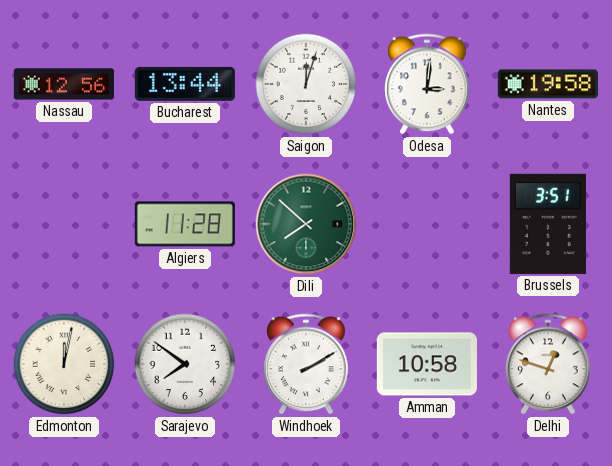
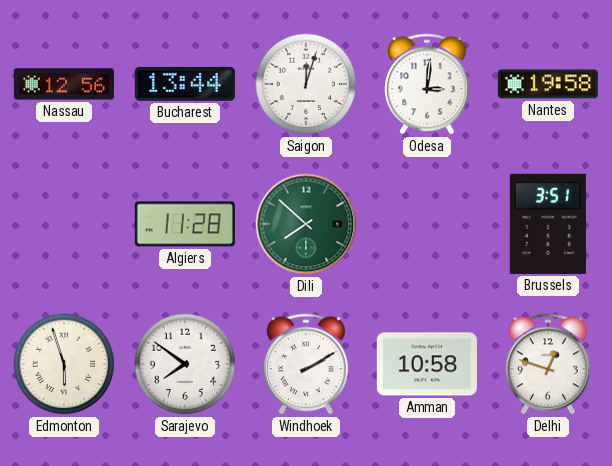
Edmonton: 12:02 -> 5:57 (64, 364)
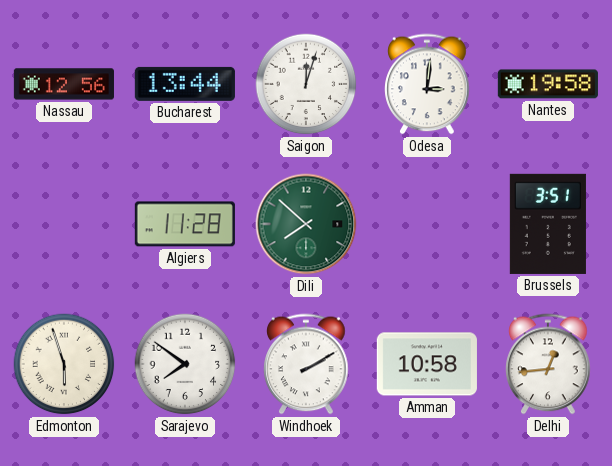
Delhi: 12:48 -> 12:44 (548, 364)
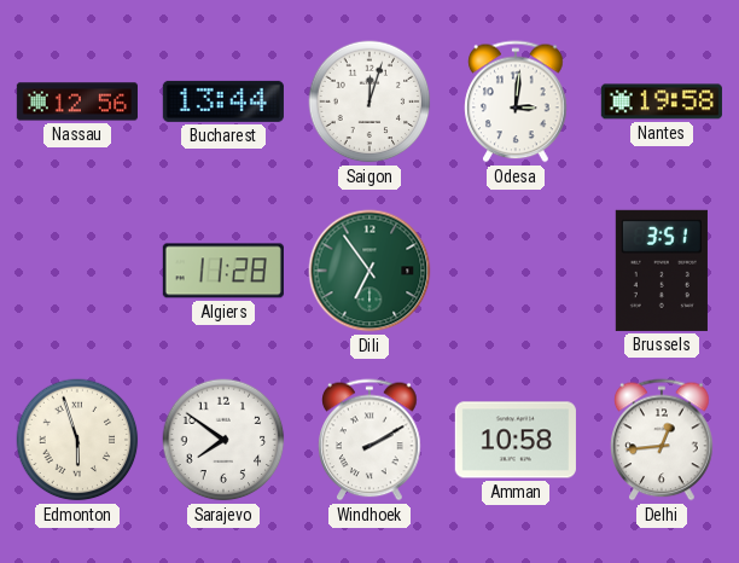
Dili: 7:52 -> 6:54 (369, 271)
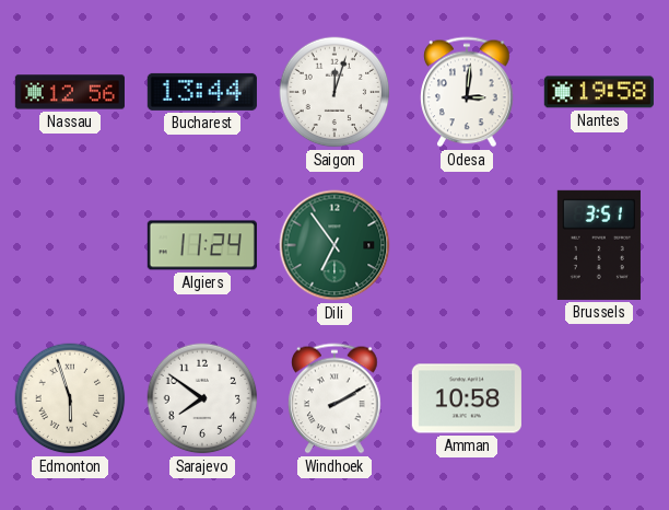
Algiers: 11:28 -> 11:24 (202, 245)
Delhi: 12:44 -> none (662, 440)
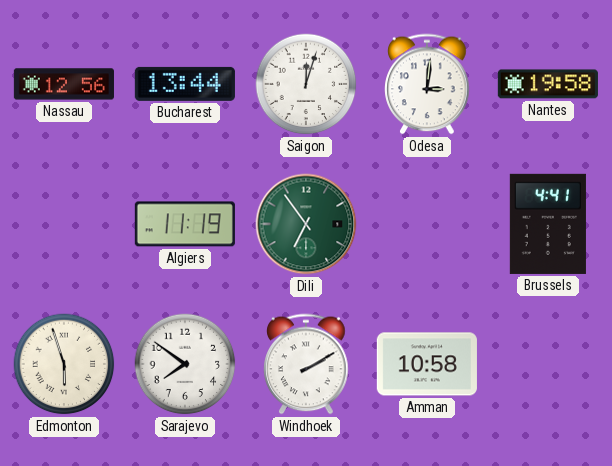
Algiers: 11:24 -> 11:19 (185, 224)
Brussels: 3:51 -> 4:41 (548, 224)
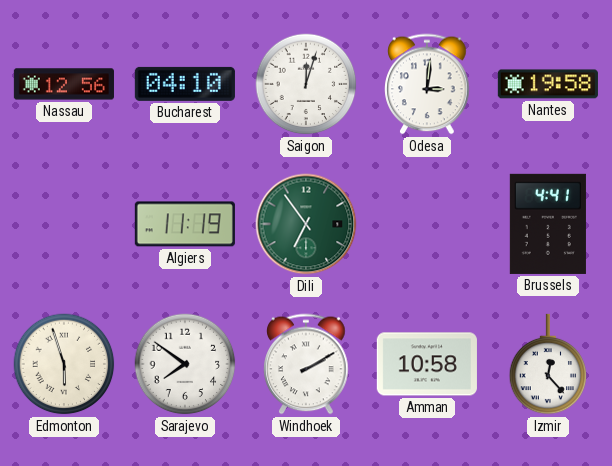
Bucharest: 13:44 -> 04:10 (185, 84)
Izmir: none -> 12:23 (548, 364)
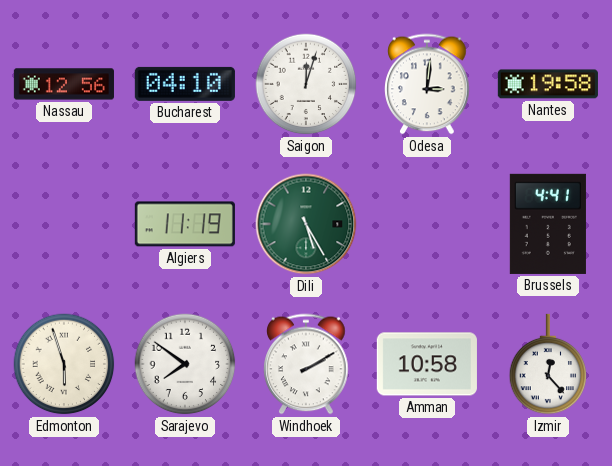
Dili: 6:54 -> 5:25 (306, 224)
